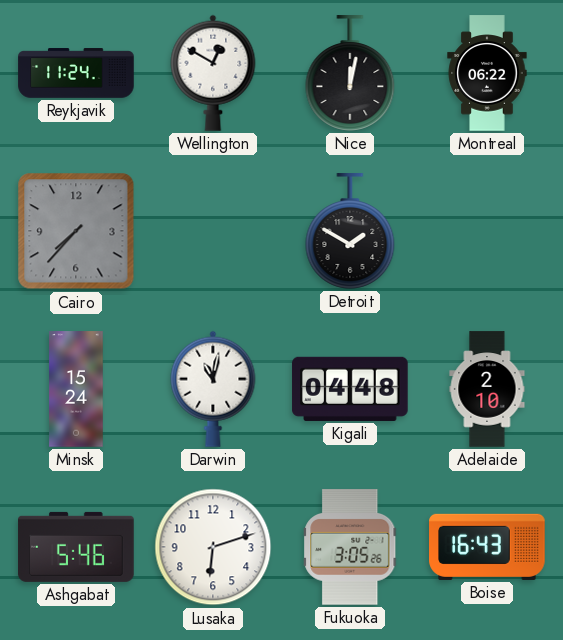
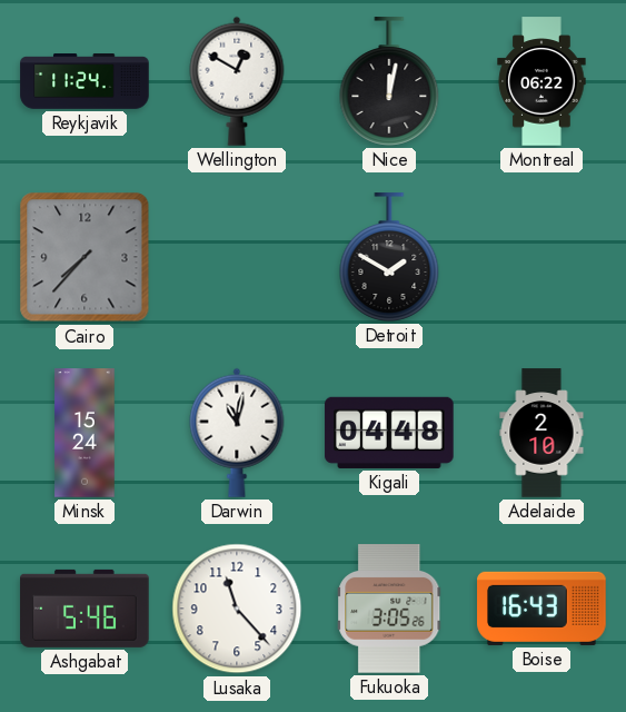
Lusaka: 6:12 -> 11:23 (237, 609)
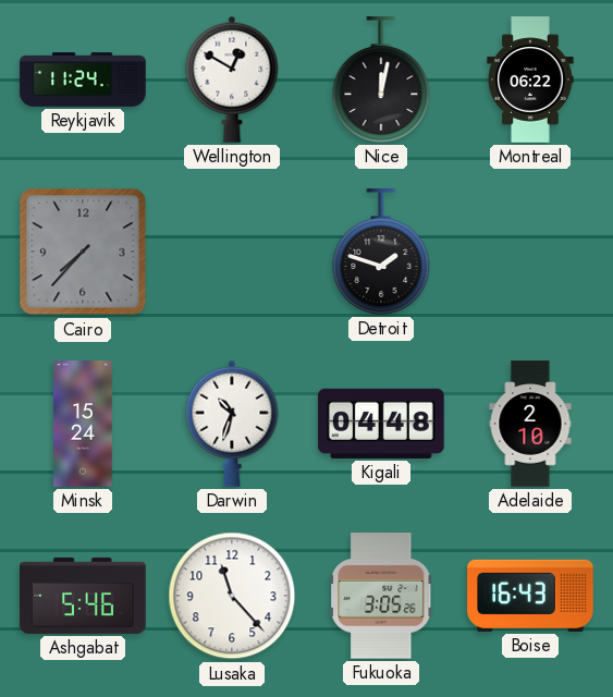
Detroit: 1:50 -> 1:48 (381, 252)
Darwin: 11:02 -> 10:33 (232, 424)
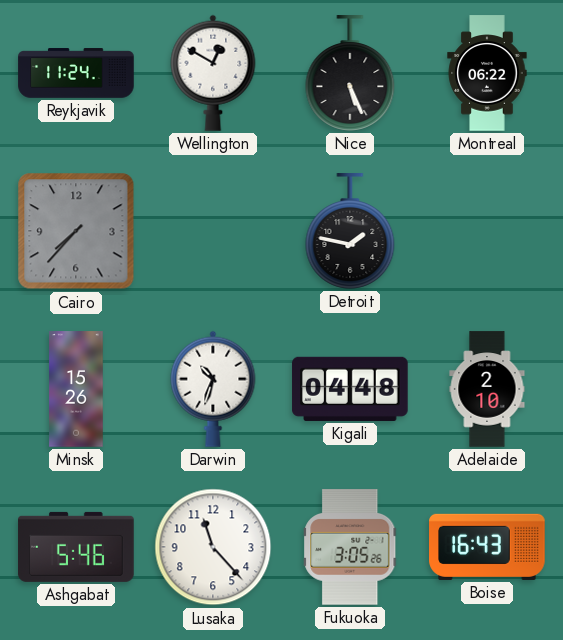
Nice: 12:02 -> 5:26 (350, 73)
Detroit: 1:48 -> 1:47 (350, 231)
Minsk: 15:24 -> 15:26 (76, 389)
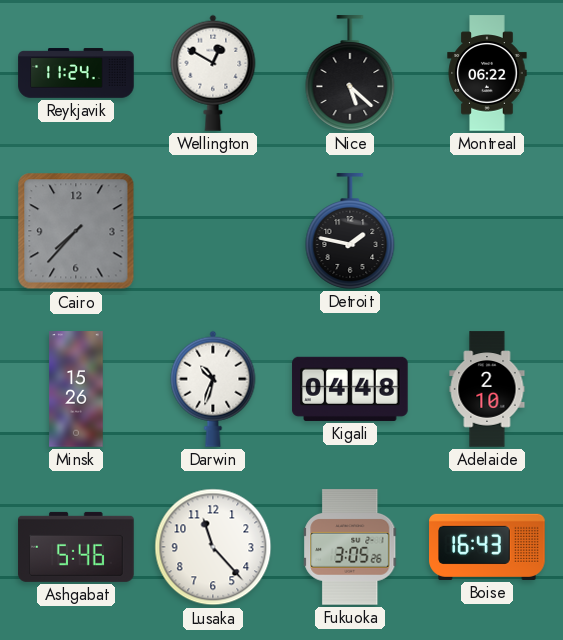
Nice: 5:26 -> 5:22 (350, 73)
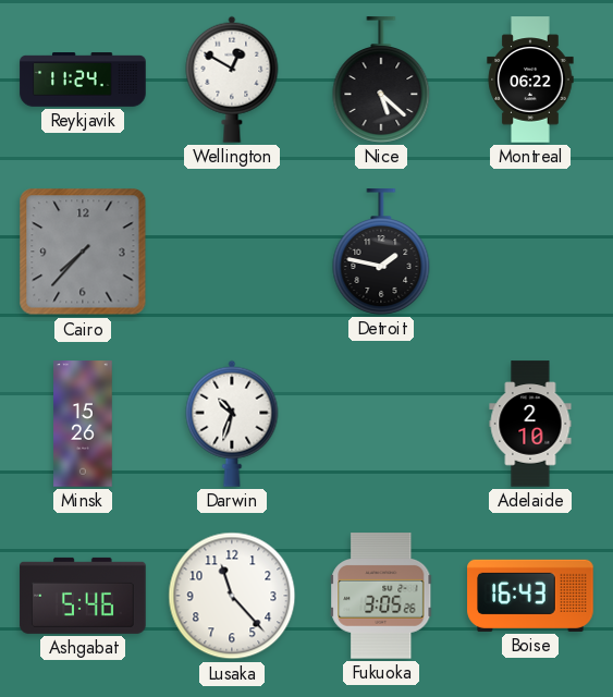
Kigali: 04:48 -> none (350, 389)
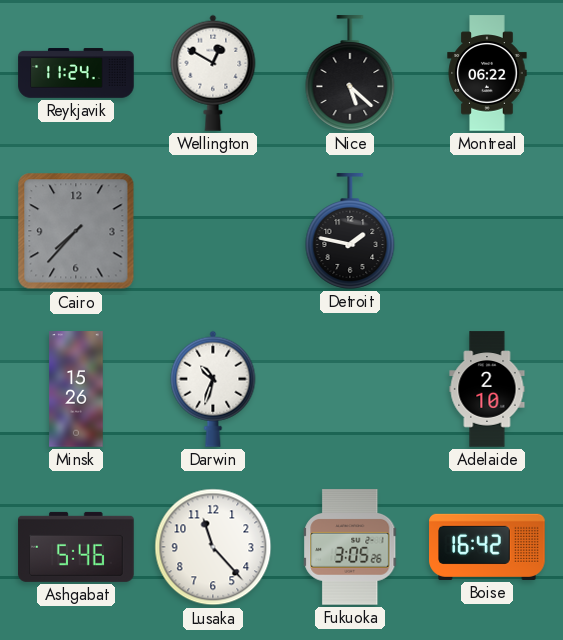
Boise: 16:43 -> 16:42 (487, 547)
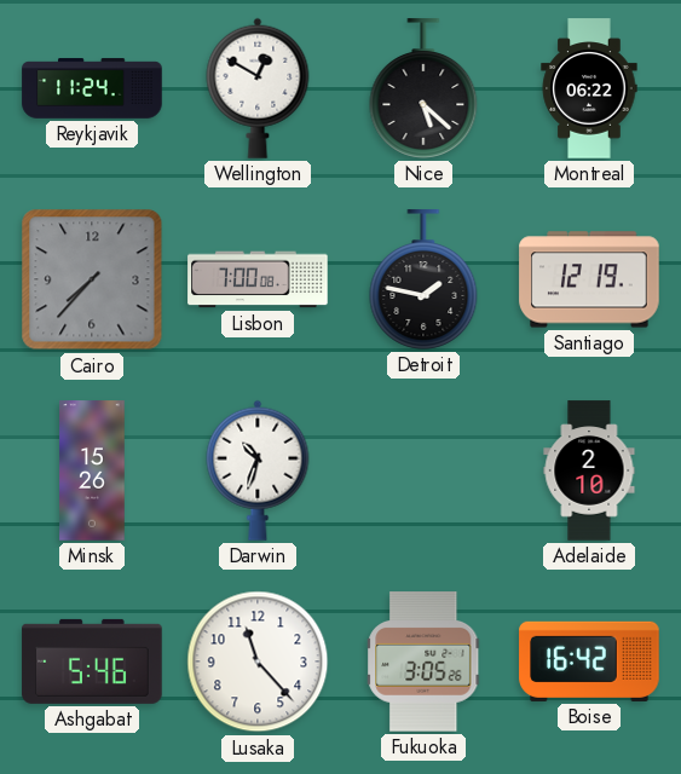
Lisbon: none -> 7:00 (258, 279)
Santiago: none -> 12:19 (589, 279)
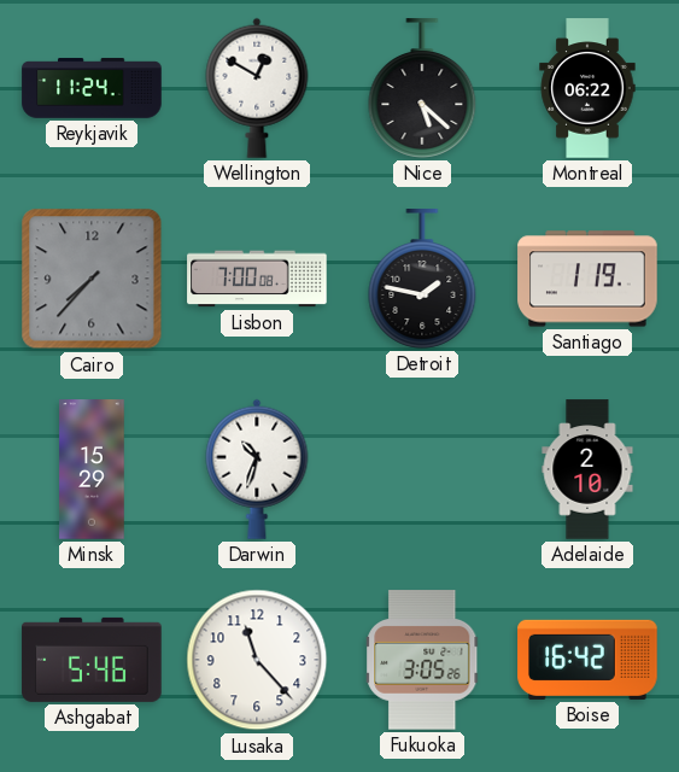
Santiago: 12:19 -> 1:19 (587, 279)
Minsk: 15:26 -> 15:29 (92, 469)
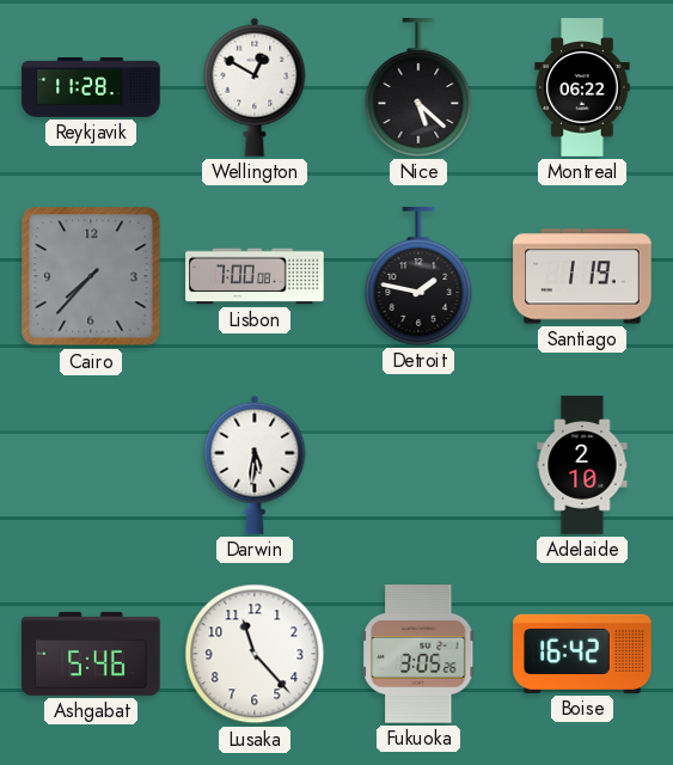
Reykjavik: 11:24 -> 11:28 (91, 87)
Minsk: 15:29 -> none (92, 469)
Darwin: 10:33 -> 5:31 (255, 465)
